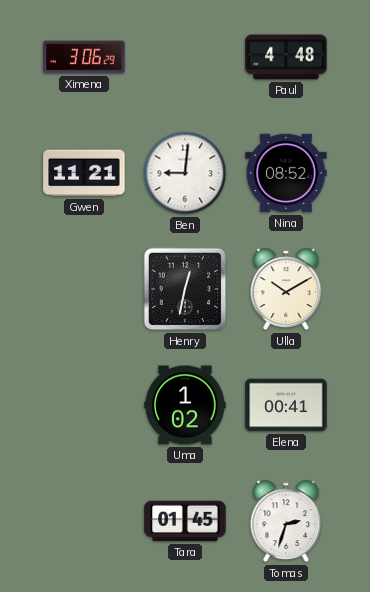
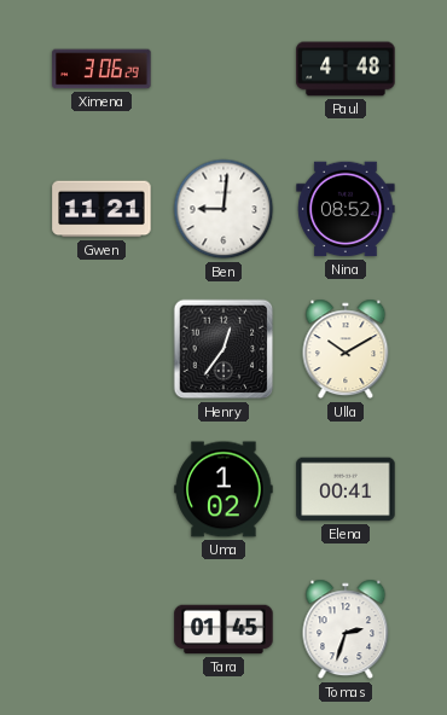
Henry: 12:32 -> 12:36 (224, 349)
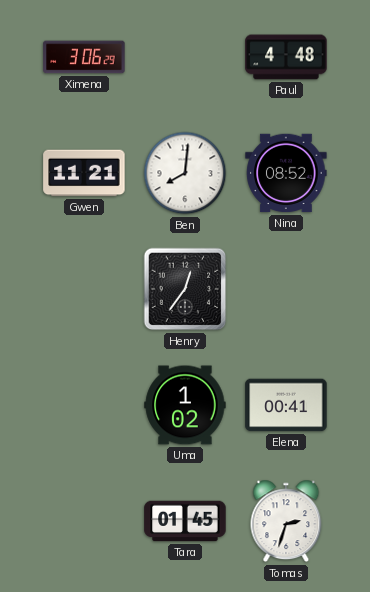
Ben: 9:01 -> 8:01 (185, 173)
Ulla: 10:10 -> none (346, 349)
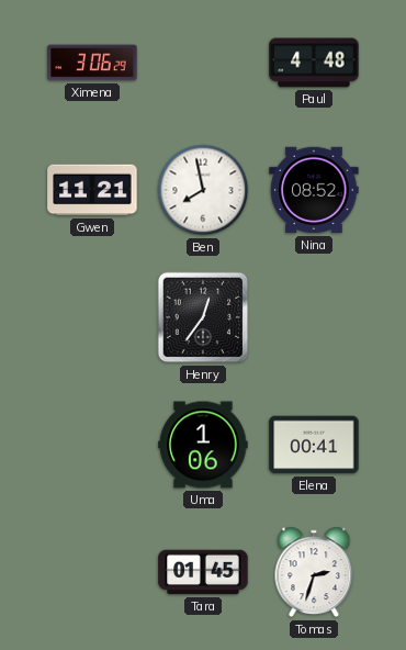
Ben: 8:01 -> 7:58 (203, 190)
Uma: 1:02 -> 1:06 (203, 445)
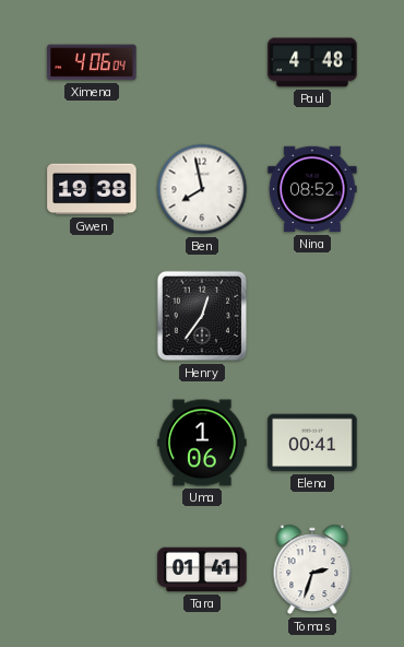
Ximena: 3:06 -> 4:06 (92, 62)
Gwen: 11:21 -> 19:38 (92, 189)
Tara: 01:45 -> 01:41 (202, 569)
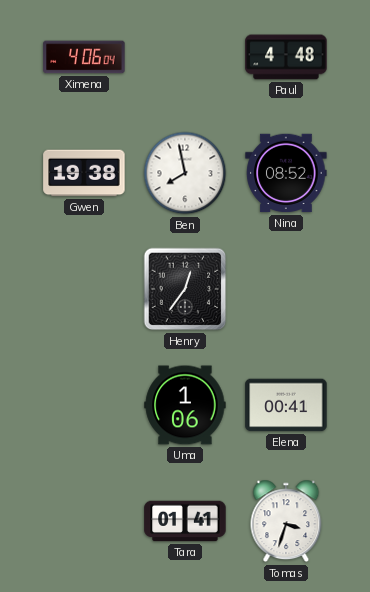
Tomas: 2:33 -> 3:33 (286, 521)
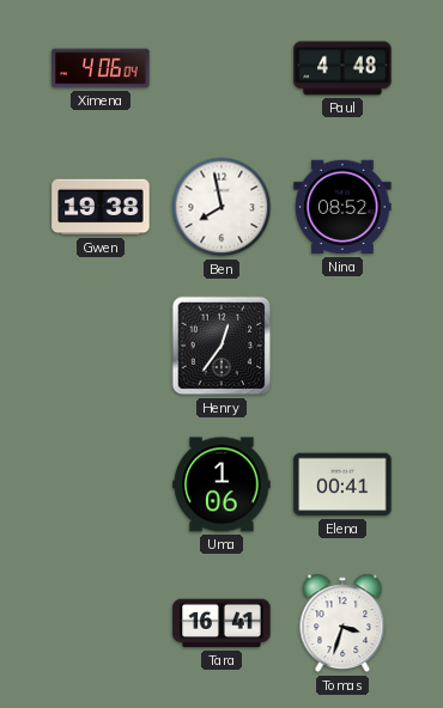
Tara: 01:41 -> 16:41 (221, 623)
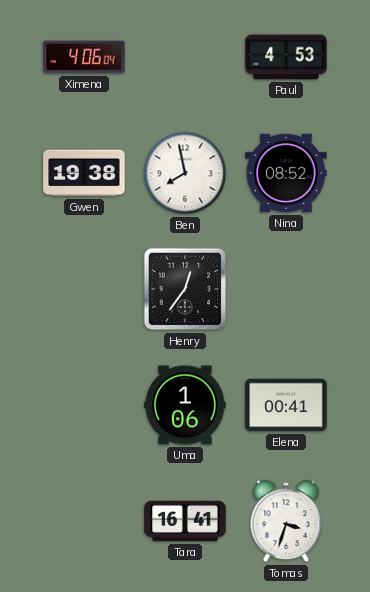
Paul: 4:48 -> 4:53 (286, 57)
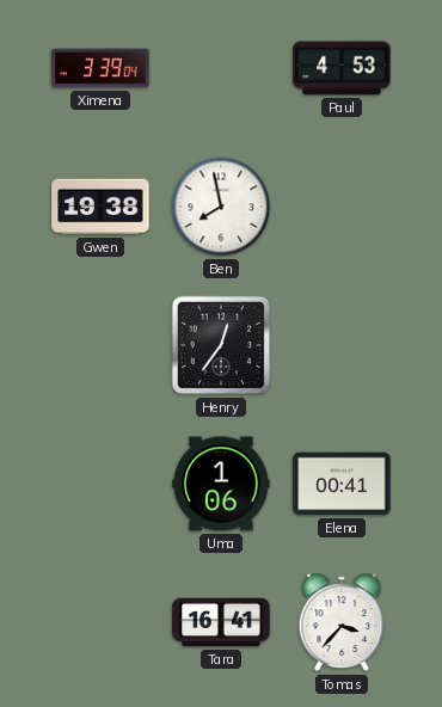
Ximena: 4:06 -> 3:39 (100, 68)
Nina: 08:52 -> none (286, 173)
Tomas: 3:33 -> 3:37 (342, 622)
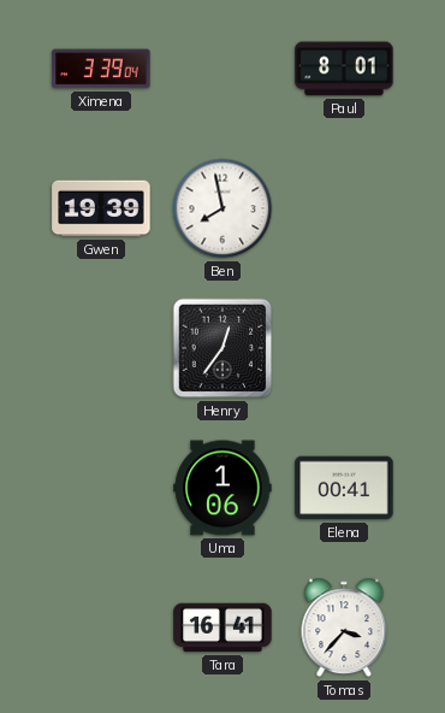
Paul: 4:53 -> 8:01 (344, 69)
Gwen: 19:38 -> 19:39 (101, 208)
